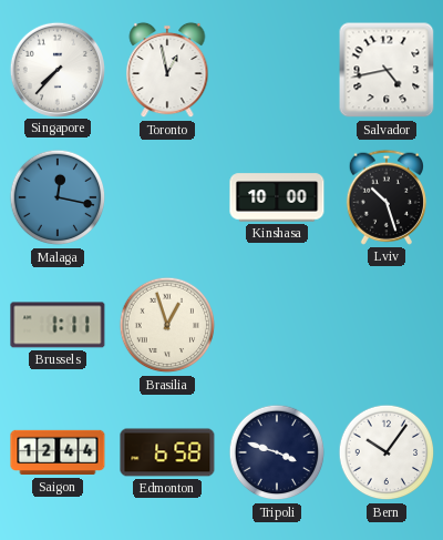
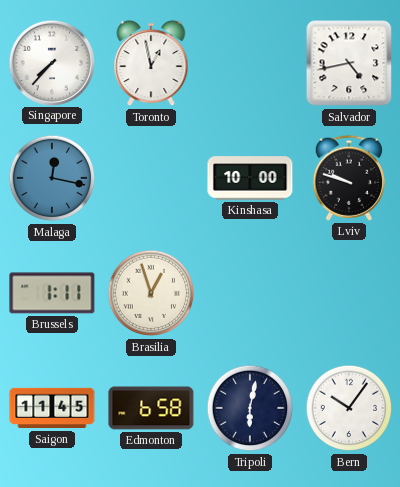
Lviv: 10:27 -> 9:48 (349, 178)
Saigon: 12:44 -> 11:45 (52, 408)
Tripoli: 3:48 -> 6:02 (250, 408)
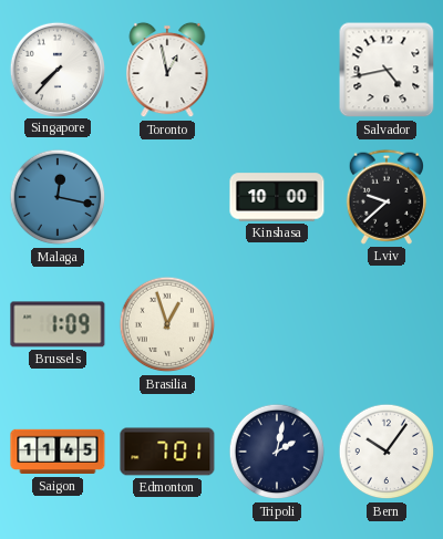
Lviv: 9:48 -> 9:38 (387, 197)
Brussels: 1:11 -> 1:09 (58, 324)
Edmonton: 6:58 -> 7:01 (167, 452)
Tripoli: 6:02 -> 2:02 (277, 452)
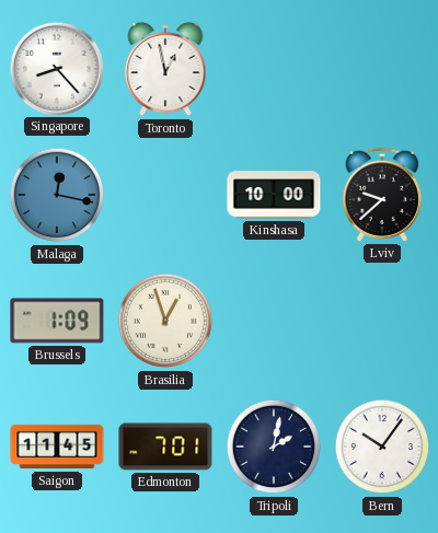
Singapore: 7:37 -> 8:23 (56, 68)
Salvador: 4:43 -> none (387, 70)
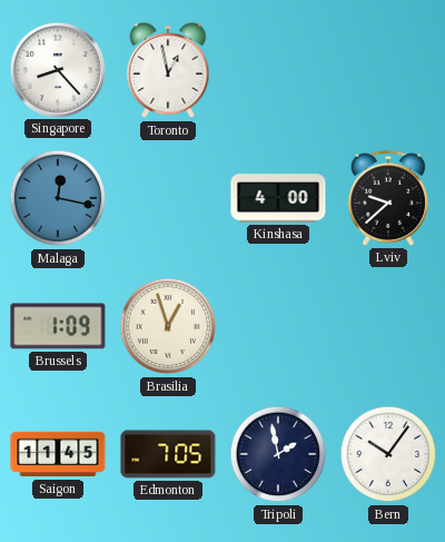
Kinshasa: 10:00 -> 4:00 (278, 198)
Edmonton: 7:01 -> 7:05 (168, 454)
Tripoli: 2:02 -> 1:58 (278, 454)
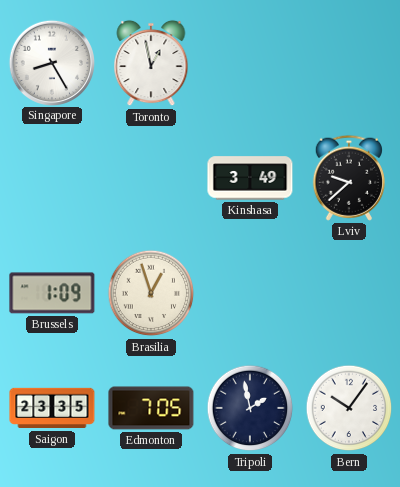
Singapore: 8:23 -> 8:25 (51, 62)
Malaga: 12:17 -> none (58, 198)
Kinshasa: 4:00 -> 3:49 (250, 178)
Saigon: 11:45 -> 23:35 (52, 408)
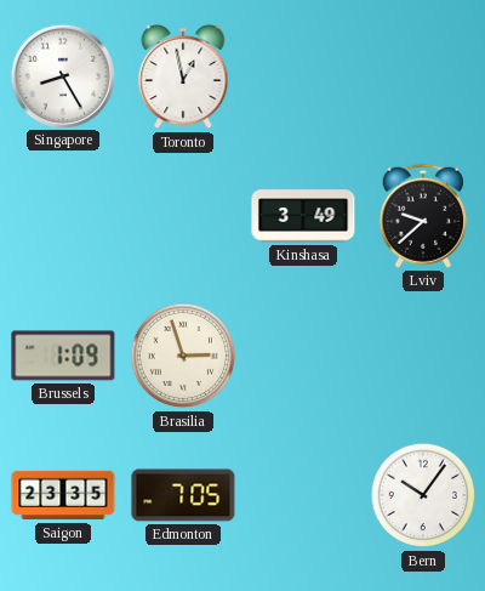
Brasilia: 12:57 -> 2:57 (183, 356)
Tripoli: 1:58 -> none (250, 408)
